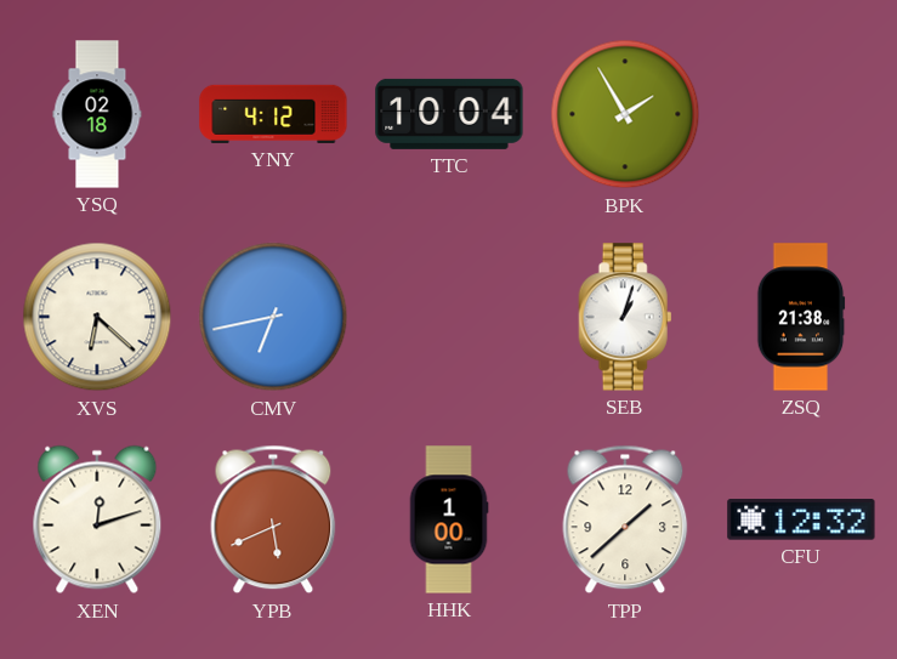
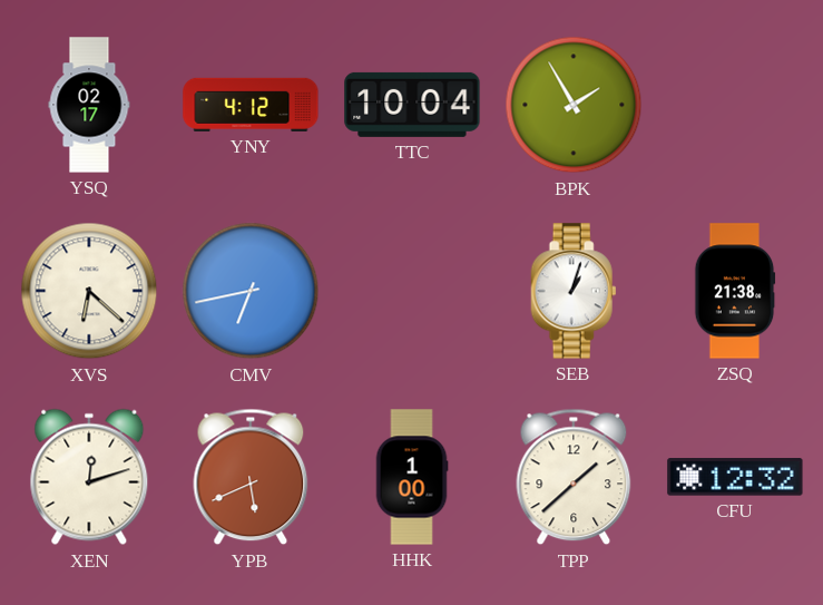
YSQ: 02:18 -> 02:17 (89, 105)
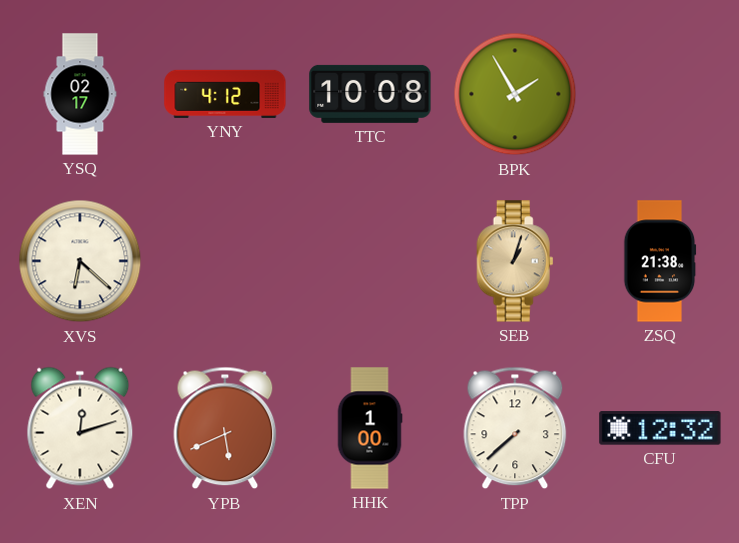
TTC: 10:04 -> 10:08 (370, 94)
CMV: 6:43 -> none (251, 291)
SEB dial: white -> champagne (515, 261)
TPP: 1:38 -> 7:38 (515, 428)
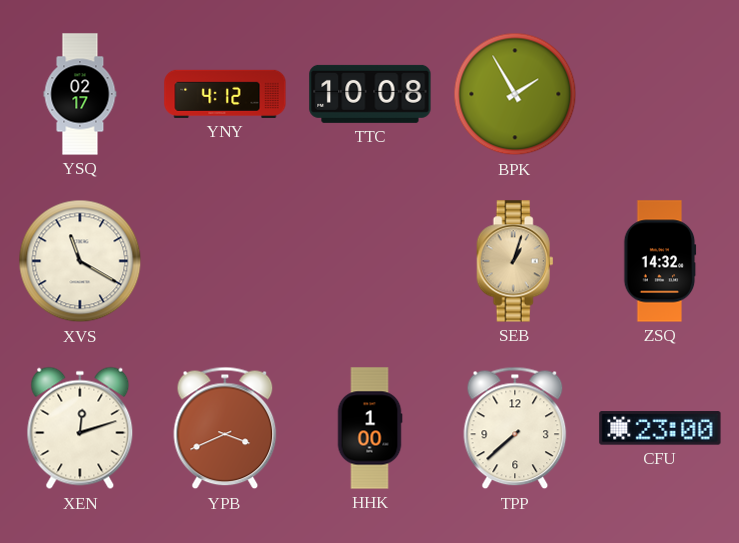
XVS: 6:22 -> 11:20 (80, 261)
ZSQ: 21:38 -> 14:32 (660, 261)
YPB: 5:41 -> 3:41 (225, 428)
CFU: 12:32 -> 23:00 (660, 428)
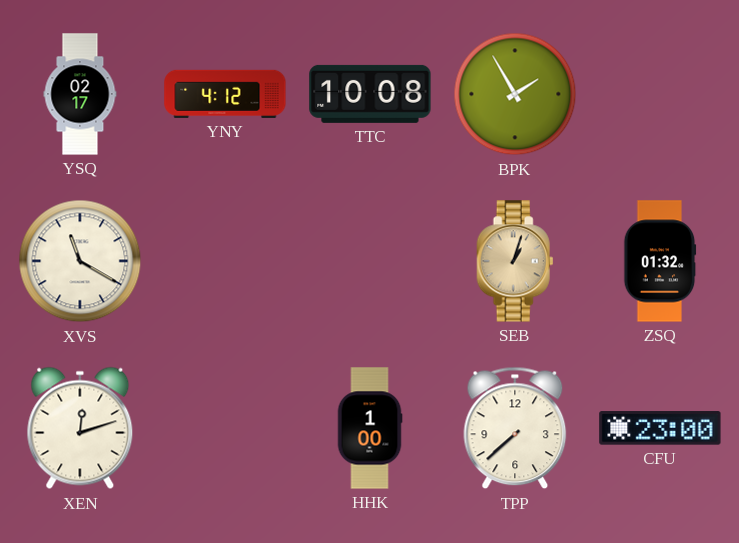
ZSQ: 14:32 -> 01:32 (660, 261)
YPB: 3:41 -> none (225, 428)
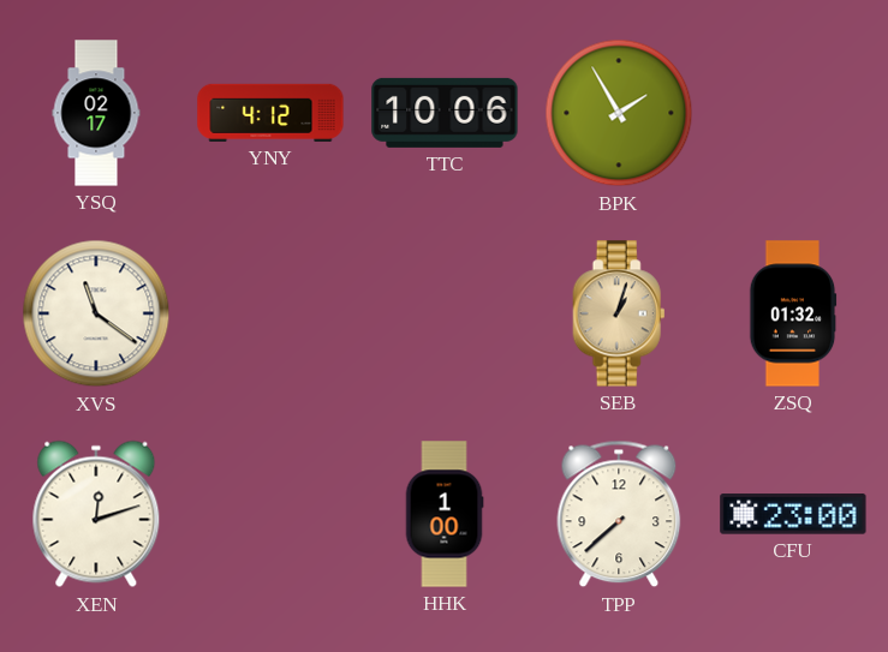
TTC: 10:08 -> 10:06 (445, 113)
XVS: 11:20 -> 11:21 (96, 313)
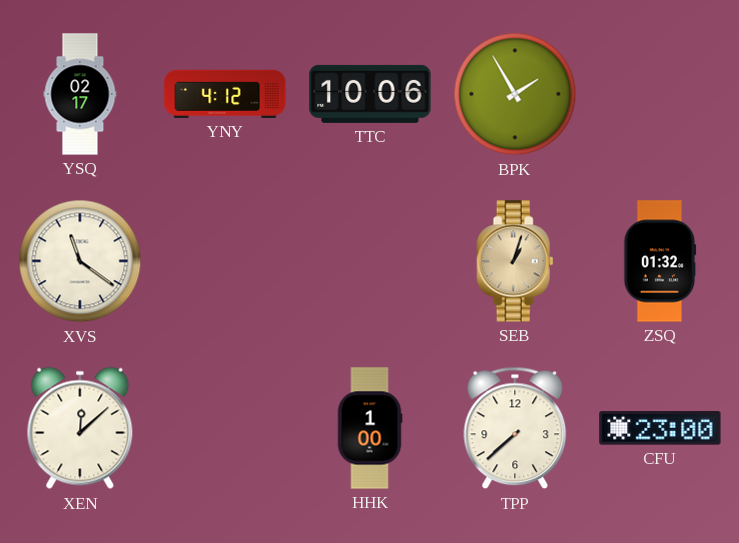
XEN: 12:12 -> 12:08 (80, 428)
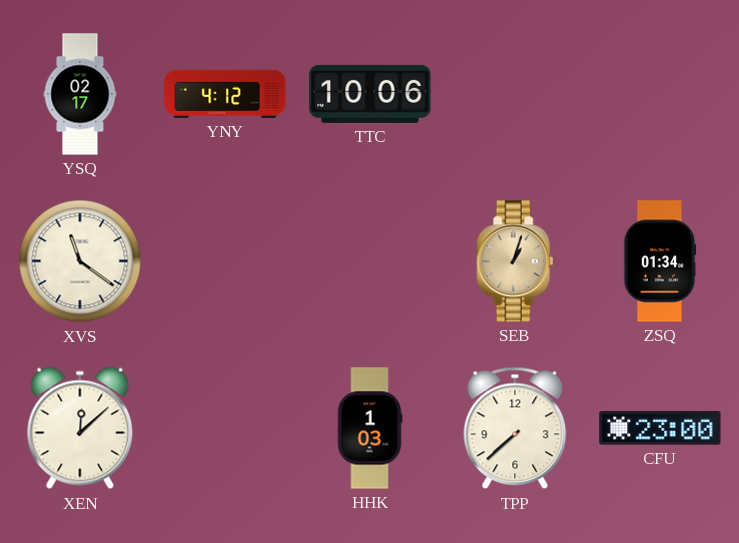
BPK: 1:55 -> none (515, 94)
ZSQ: 01:32 -> 01:34 (660, 261)
HHK: 1:00 -> 1:03 (370, 428)
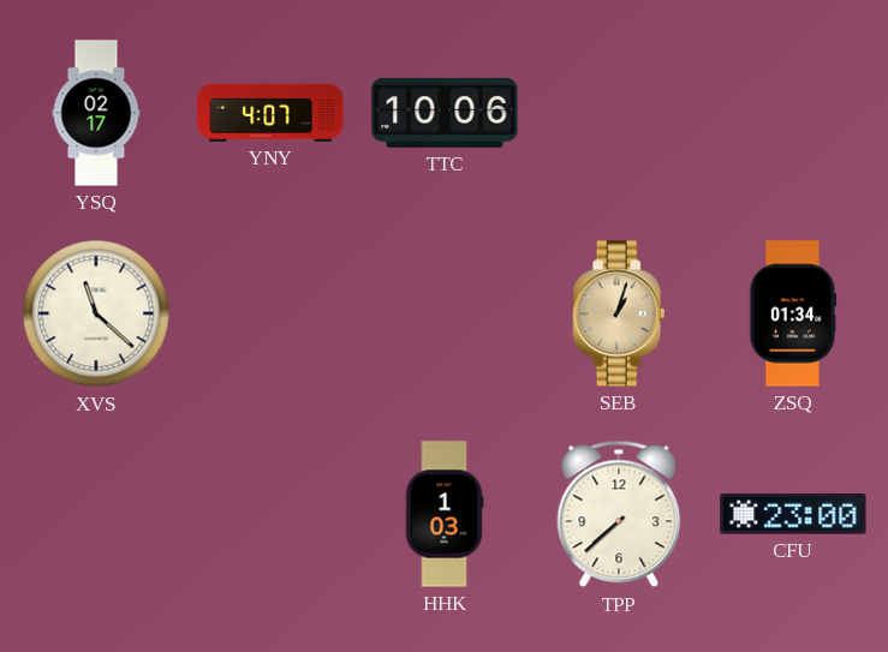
YNY: 4:12 -> 4:07 (270, 113)
XVS: 11:21 -> 11:22 (96, 313)
XEN: 12:08 -> none (80, 428)
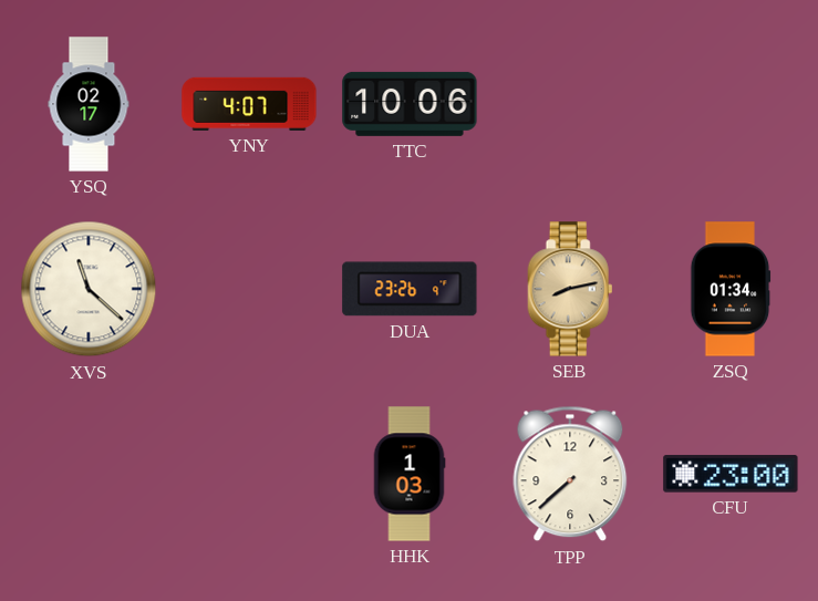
DUA: none -> 23:26 (410, 289)
SEB: 1:03 -> 8:13 (570, 289)
